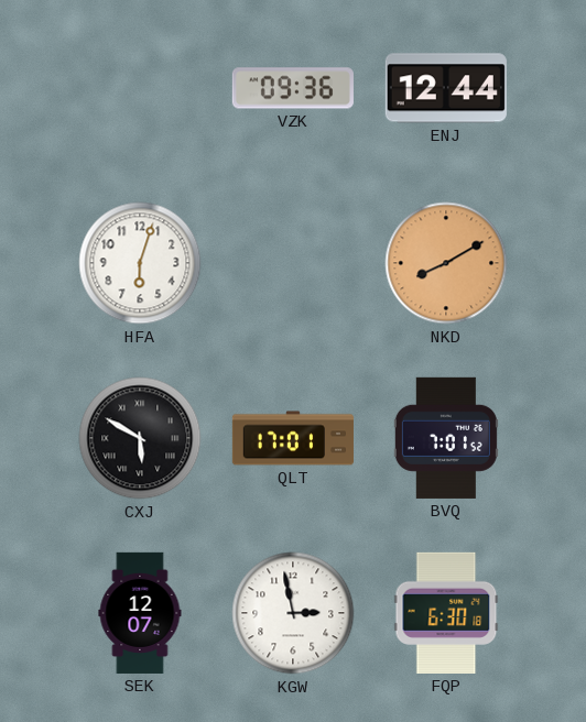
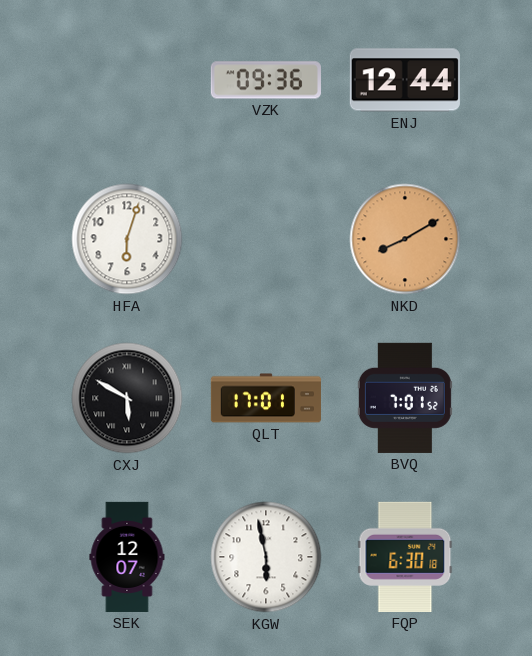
KGW: 2:58 -> 5:58 (266, 557)
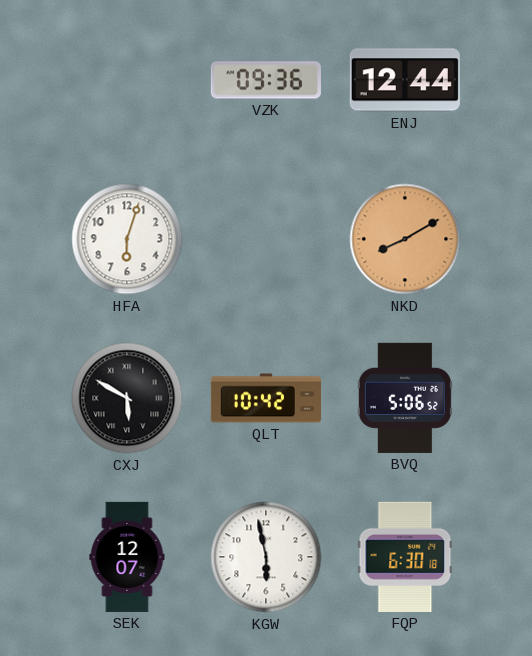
QLT: 17:01 -> 10:42 (265, 398)
BVQ: 7:01 -> 5:06 (405, 398)
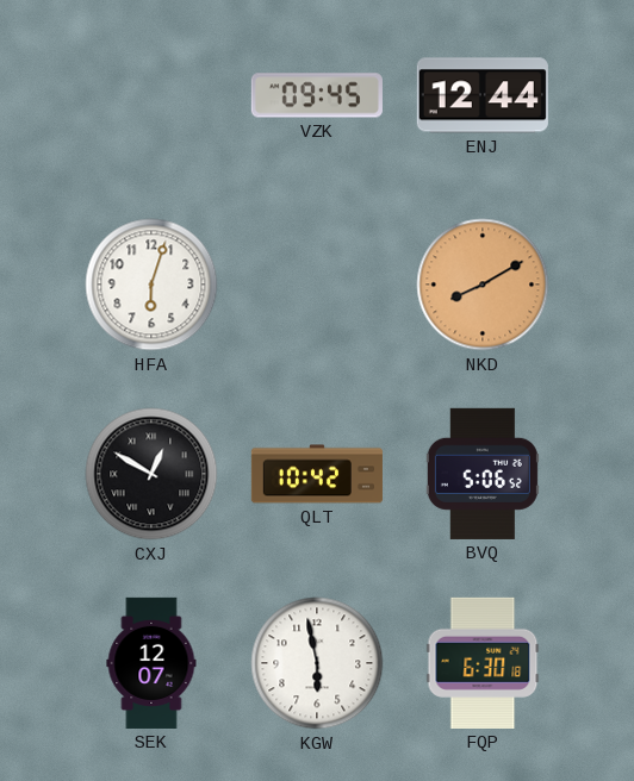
VZK: 09:36 -> 09:45 (317, 95)
CXJ: 5:50 -> 12:50 (151, 474)
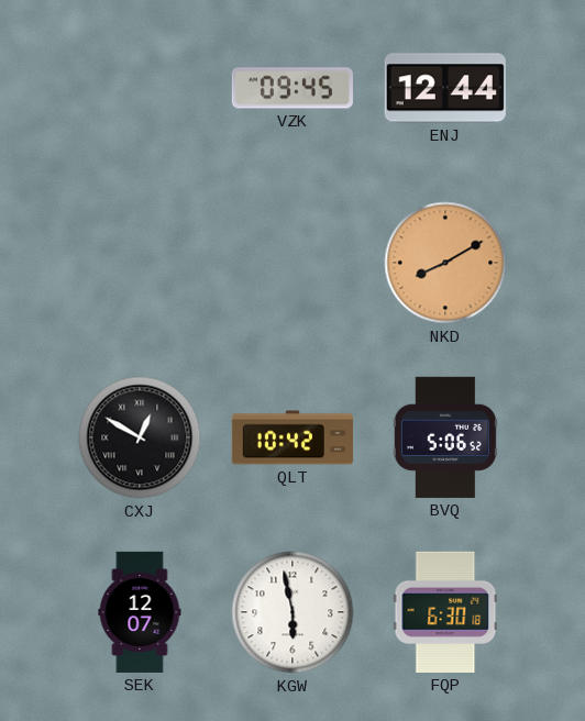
HFA: 6:03 -> none (151, 285)
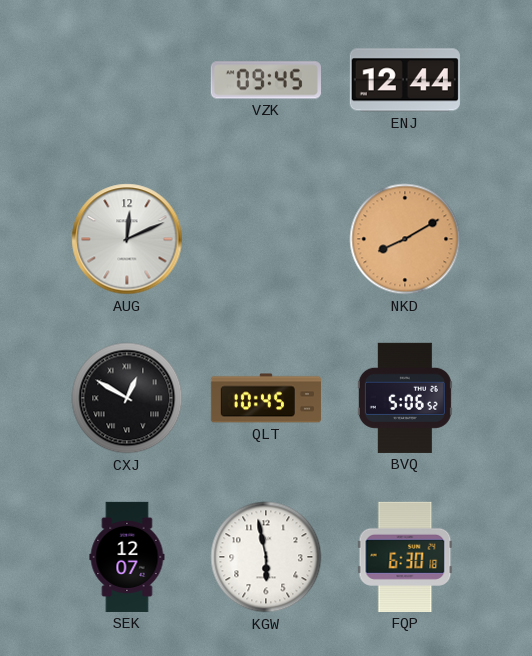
AUG: none -> 12:11 (127, 239)
QLT: 10:42 -> 10:45 (265, 398)
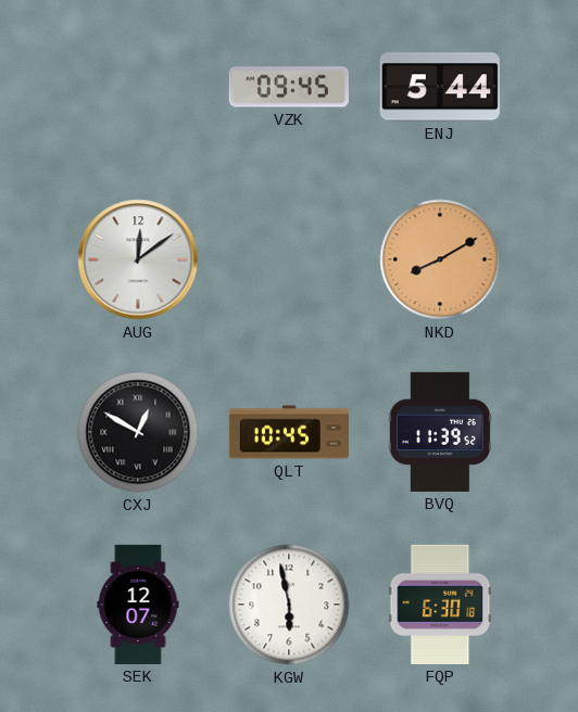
ENJ: 12:44 -> 5:44 (440, 87)
AUG: 12:11 -> 12:09 (138, 259)
BVQ: 5:06 -> 11:39 (440, 432)
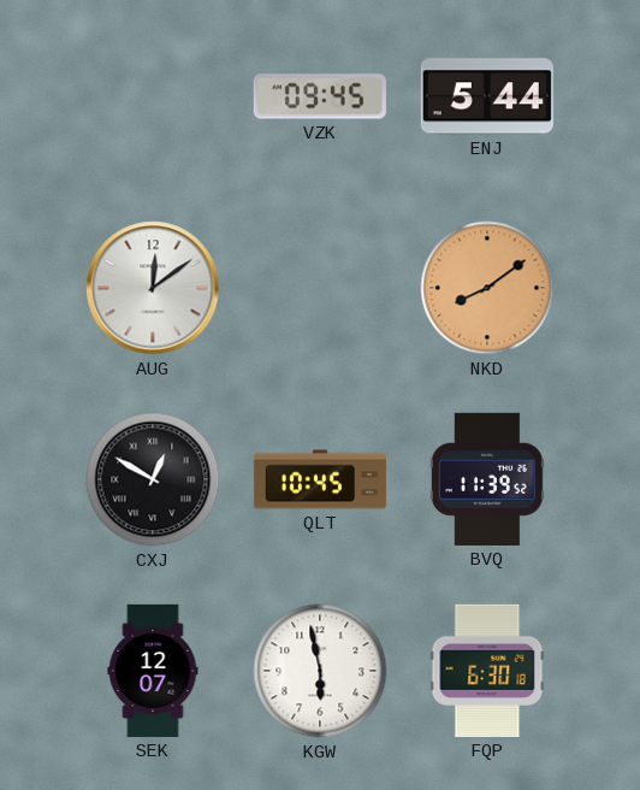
NKD: 8:10 -> 8:09 (487, 288)
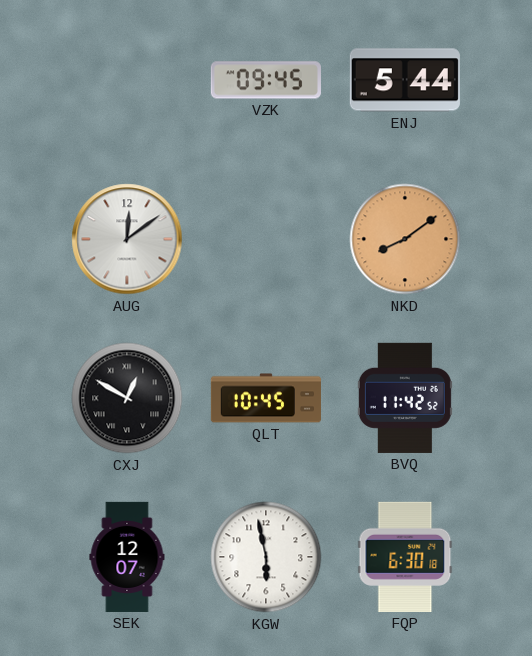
BVQ: 11:39 -> 11:42 (405, 398)
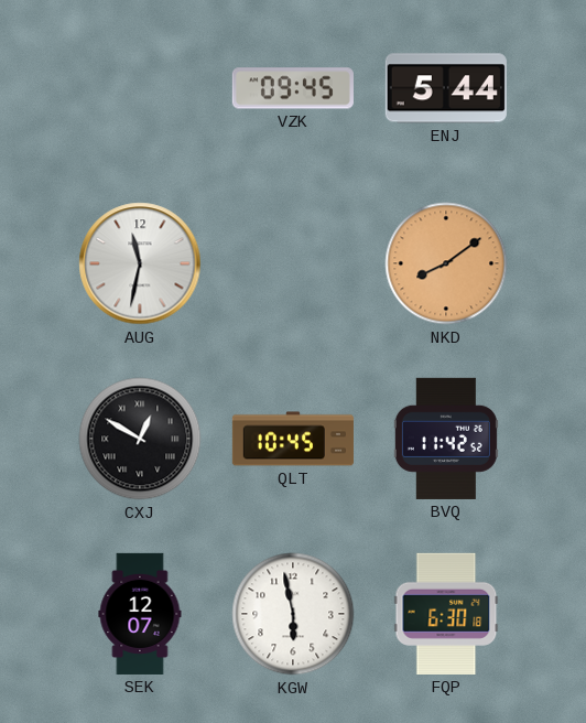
AUG: 12:09 -> 11:32 (140, 263)
